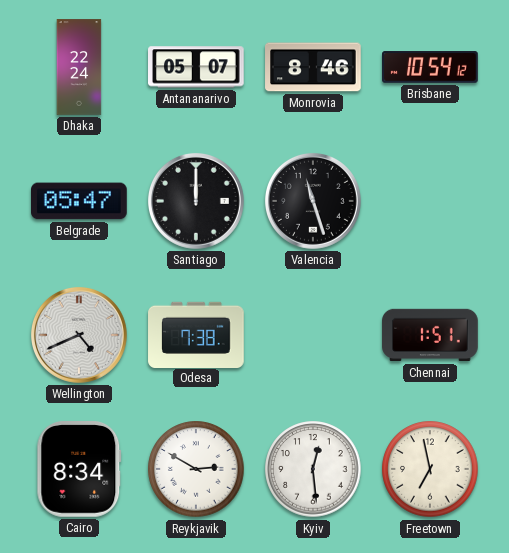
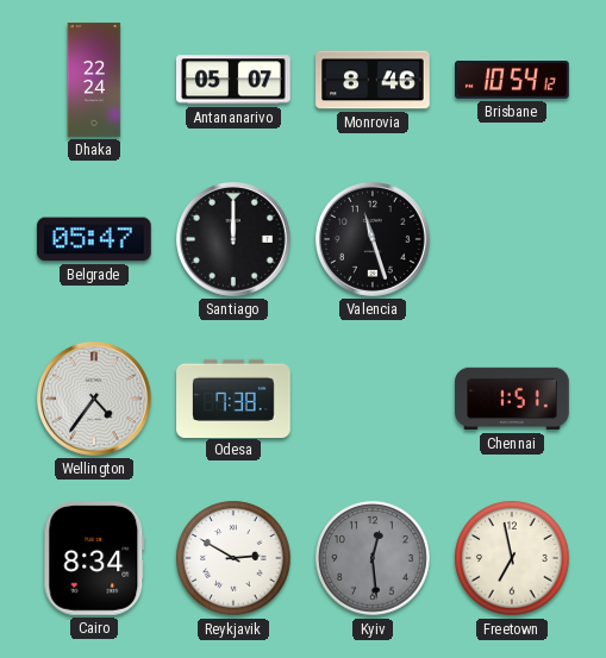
Wellington: 4:41 -> 4:36 (94, 399)
Kyiv dial: white -> grey (373, 558)
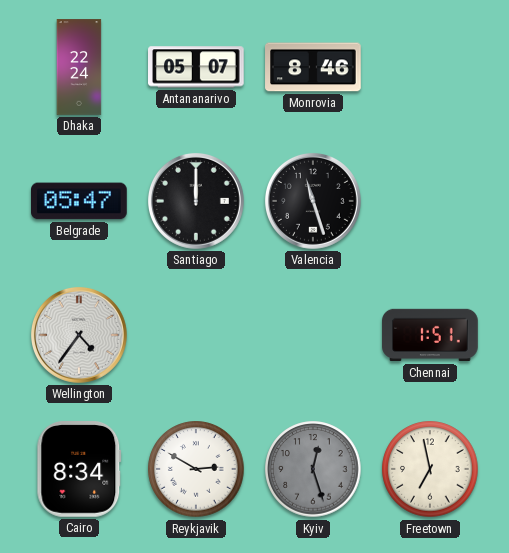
Brisbane: 10:54 -> none (512, 80)
Odesa: 7:38 -> none (233, 397)
Kyiv: 12:29 -> 12:27 (313, 469)
